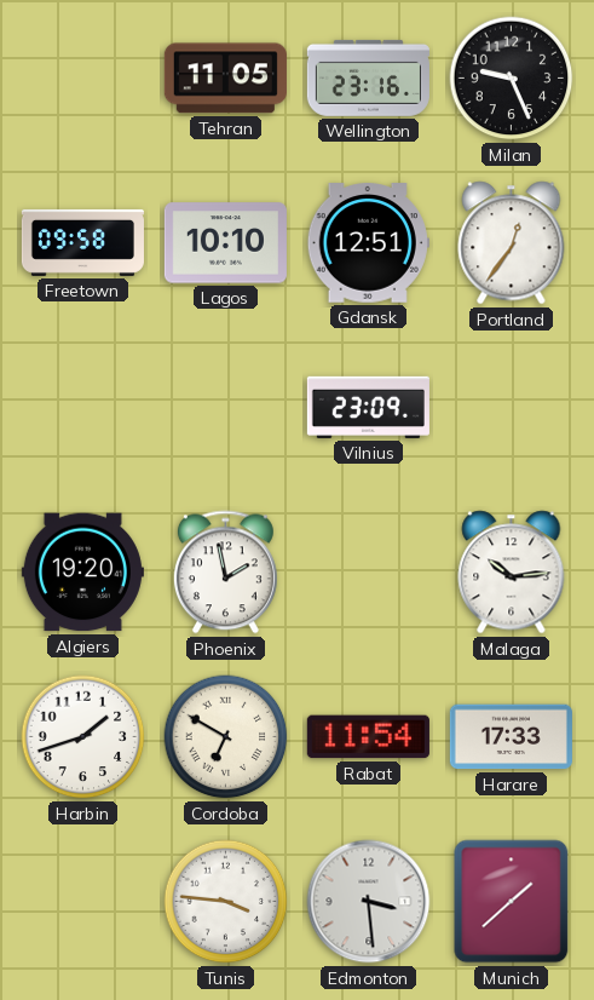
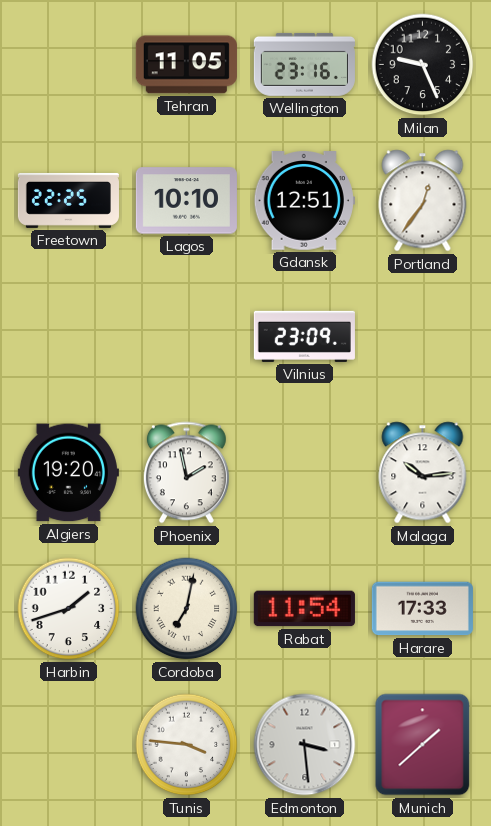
Freetown: 09:58 -> 22:25 (68, 200)
Cordoba: 6:50 -> 7:02 (187, 609)
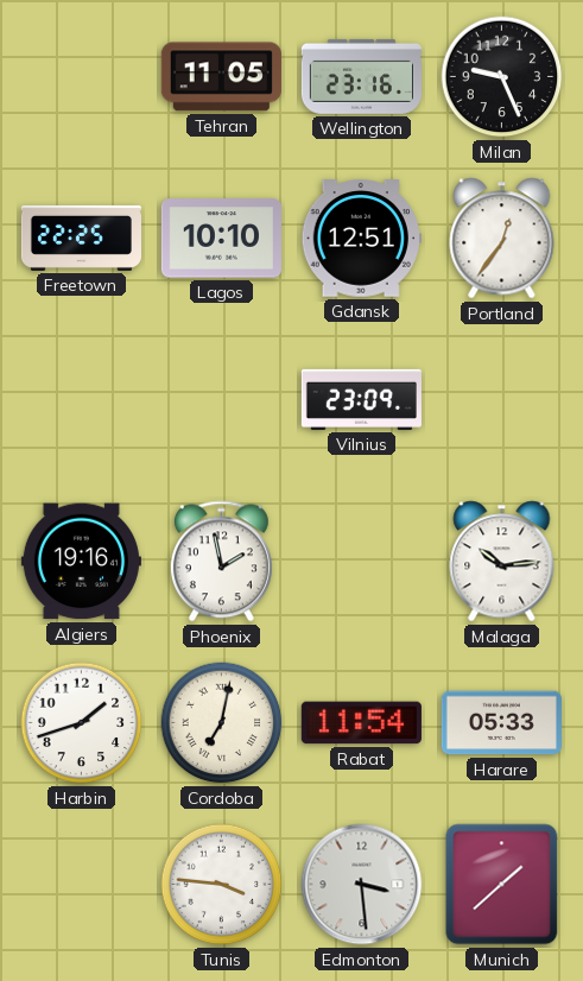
Algiers: 19:20 -> 19:16 (81, 562)
Harare: 17:33 -> 05:33 (501, 723)
